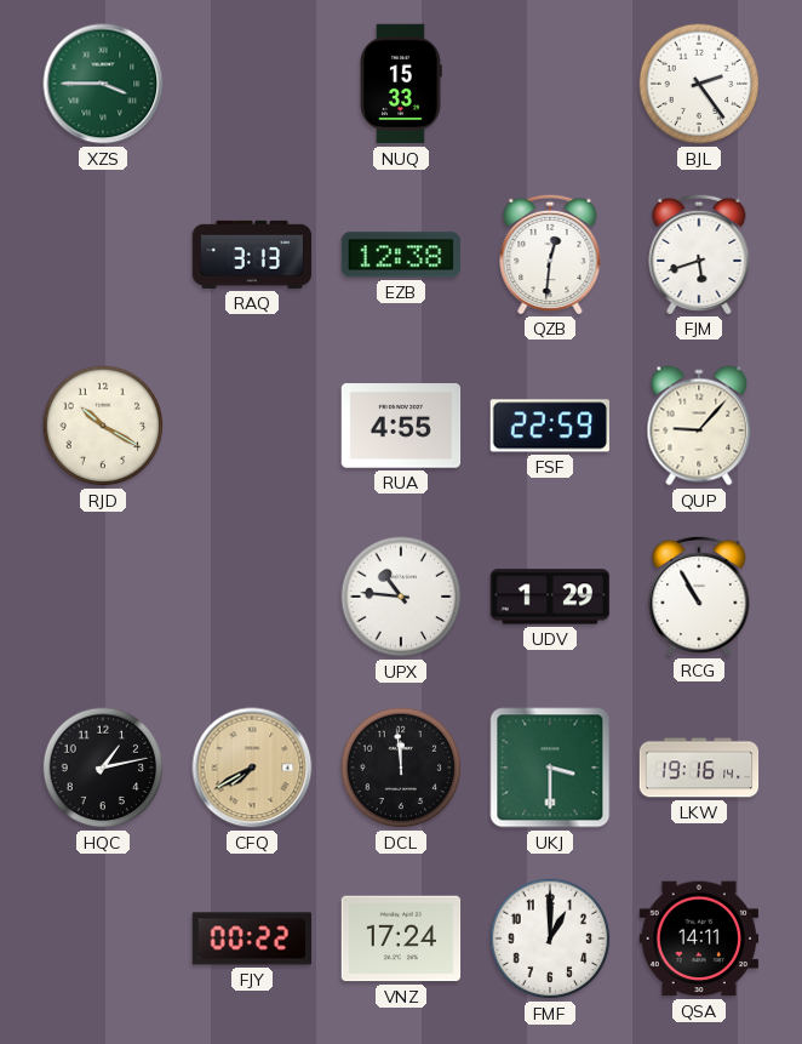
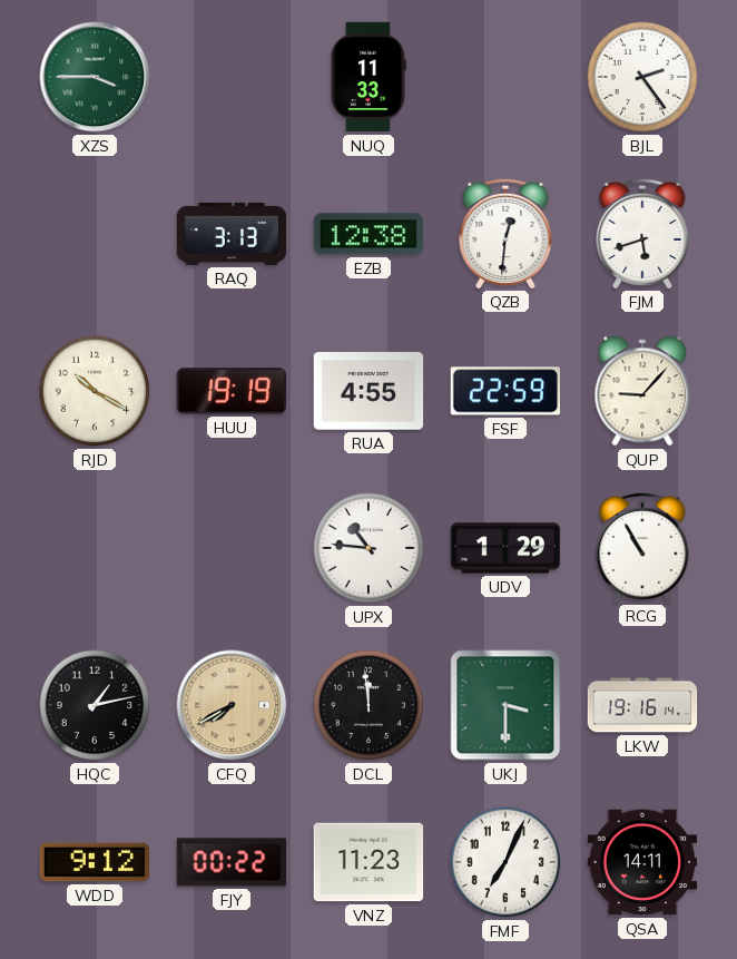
NUQ: 15:33 -> 11:33 (368, 77)
HUU: none -> 19:19 (232, 391)
WDD: none -> 9:12 (95, 862)
VNZ: 17:24 -> 11:23 (368, 862)
FMF: 1:00 -> 7:04 (505, 862)
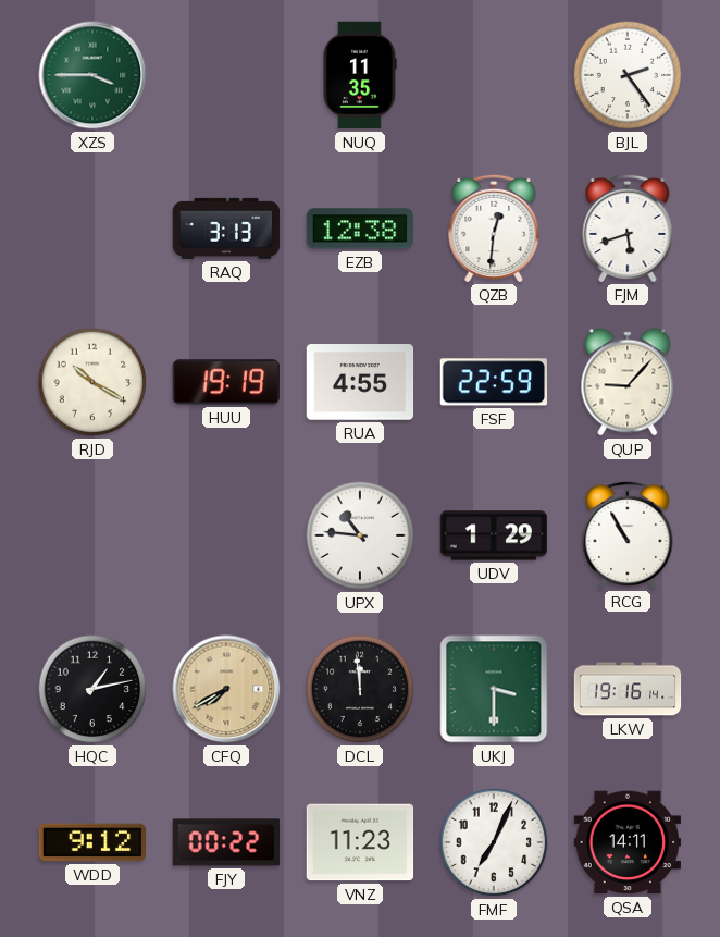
NUQ: 11:33 -> 11:35 (360, 75)
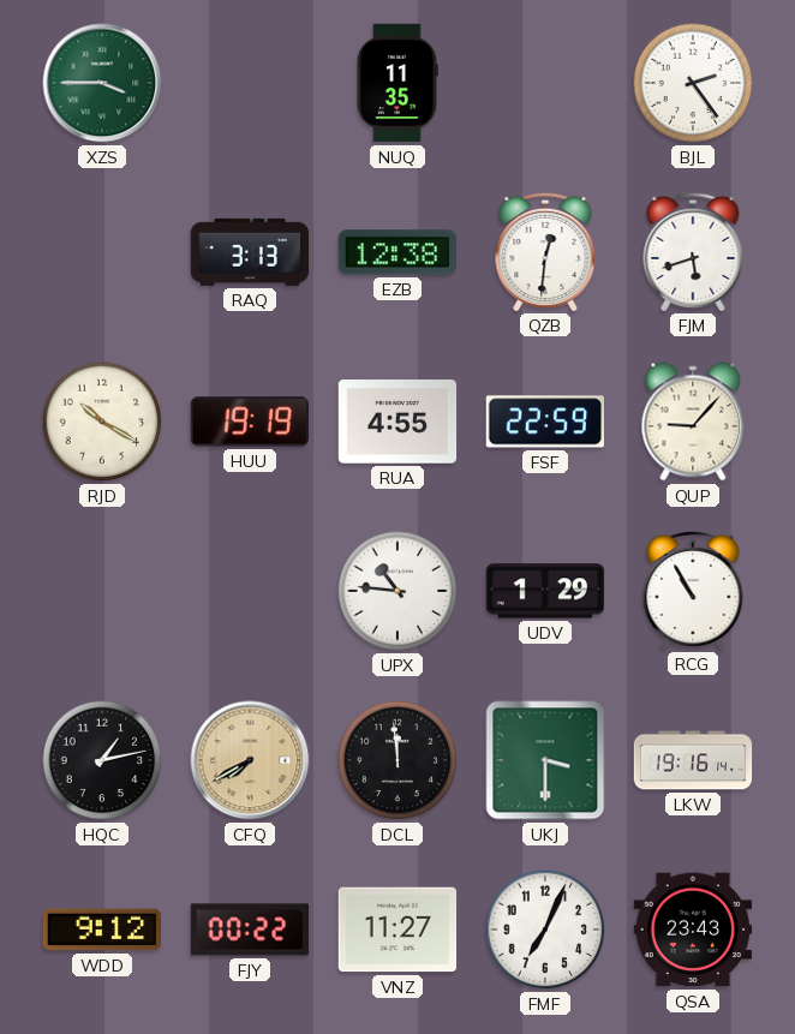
VNZ: 11:23 -> 11:27 (397, 930)
QSA: 14:11 -> 23:43 (693, 930)
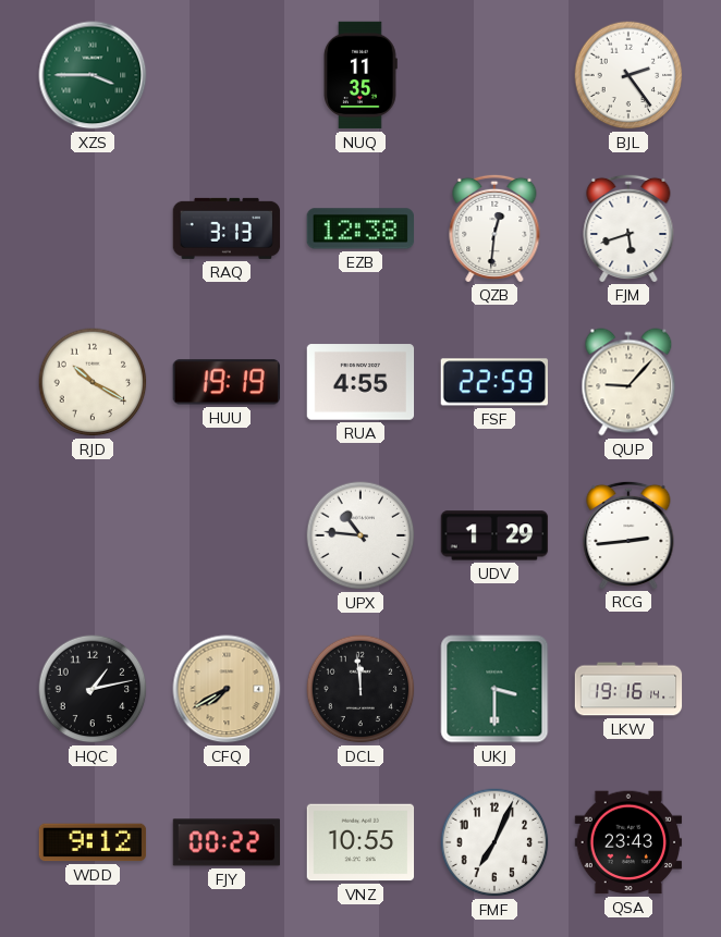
RCG: 10:55 -> 2:44 (628, 534)
VNZ: 11:27 -> 10:55 (361, 842)
